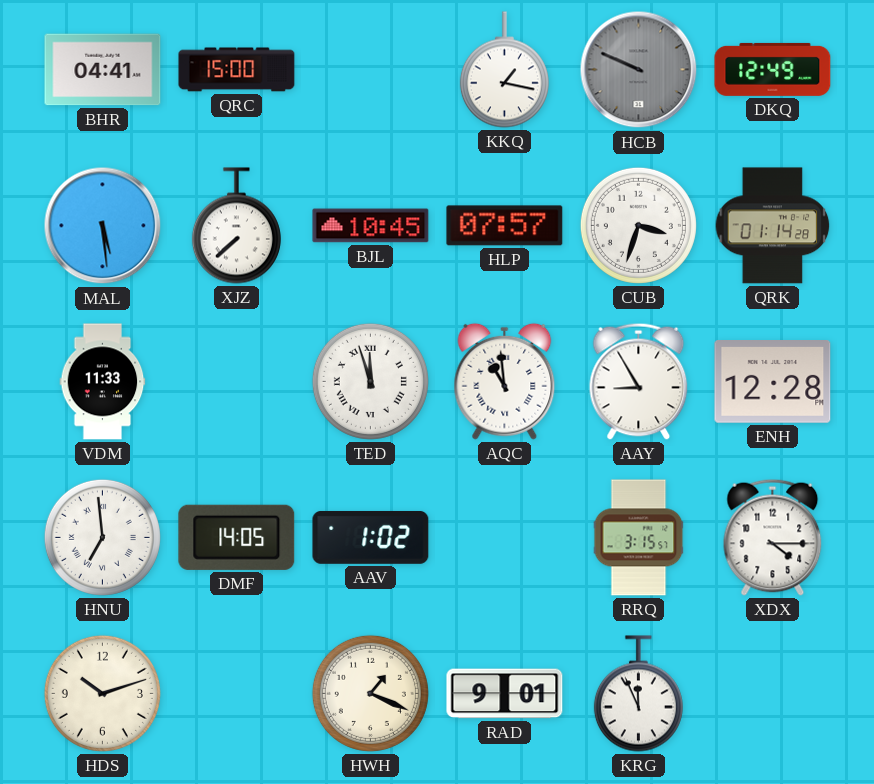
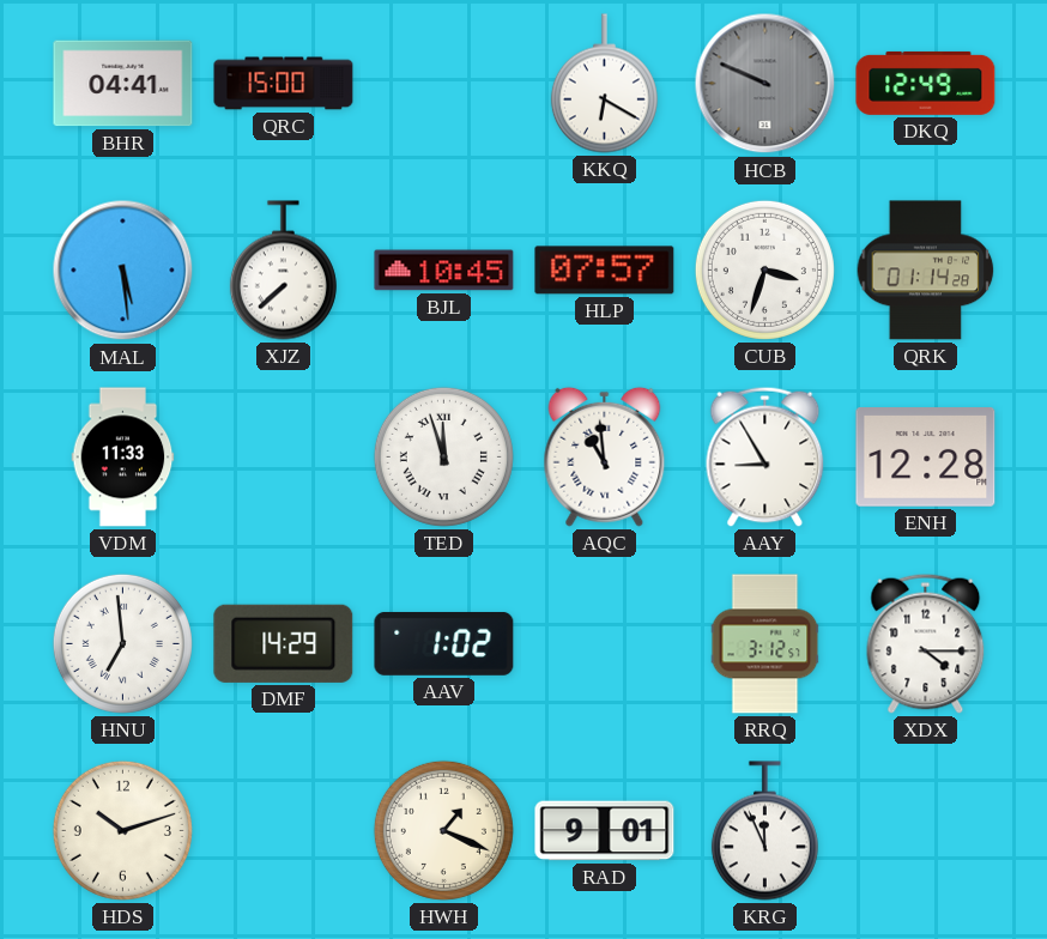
KKQ: 1:17 -> 6:20 (604, 84)
DMF: 14:05 -> 14:29 (284, 643)
RRQ: 3:15 -> 3:12 (765, 644)
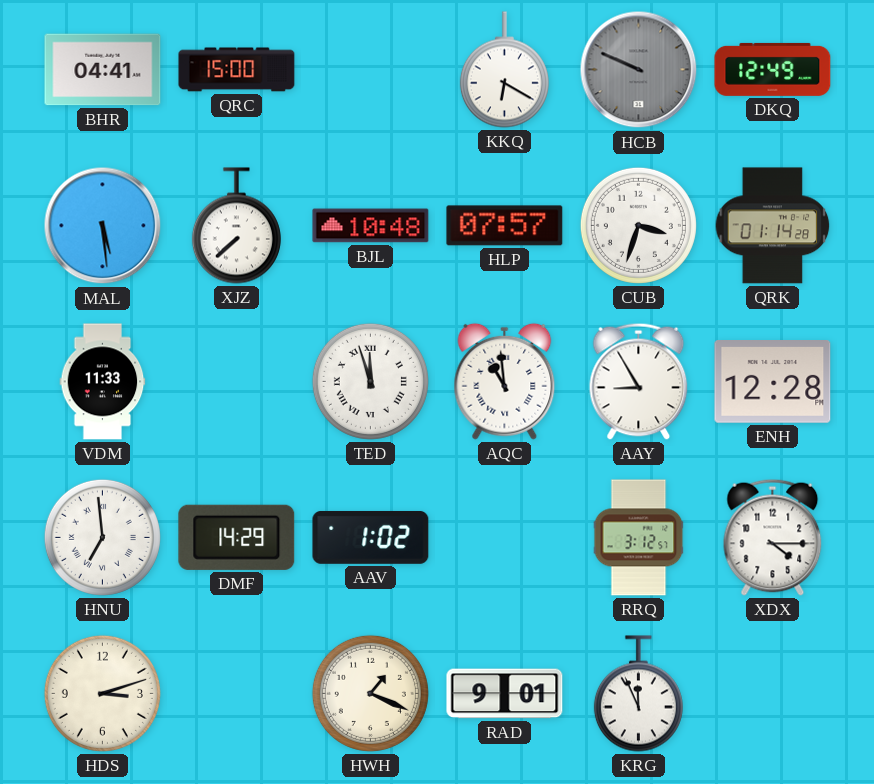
BJL: 10:45 -> 10:48 (371, 226)
HDS: 10:12 -> 3:12 (102, 693)
